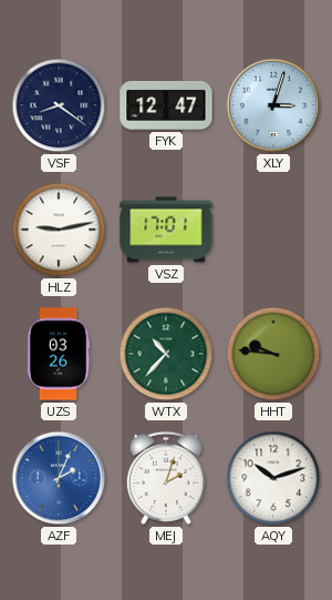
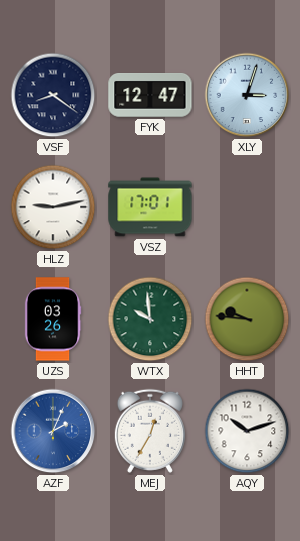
WTX: 10:37 -> 9:59 (150, 319)
MEJ: 2:03 -> 12:35 (150, 431)
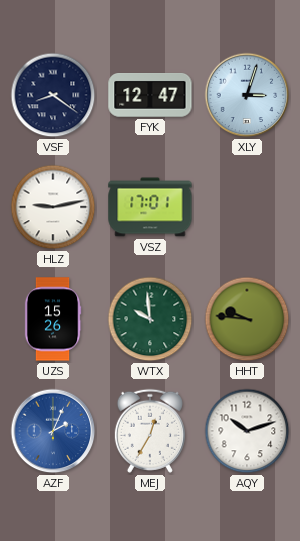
UZS: 03:26 -> 15:26 (53, 319)
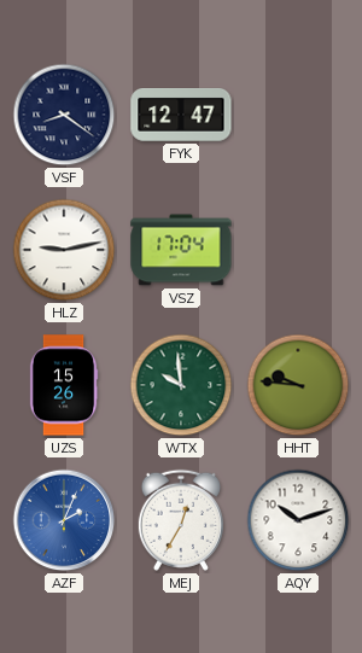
XLY: 3:03 -> none (247, 95)
VSZ: 17:01 -> 17:04 (181, 250)
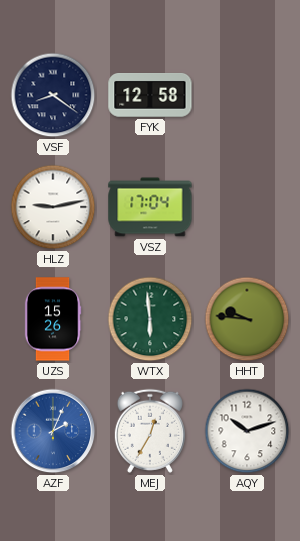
FYK: 12:47 -> 12:58 (150, 96)
WTX: 9:59 -> 5:59 (150, 319)
